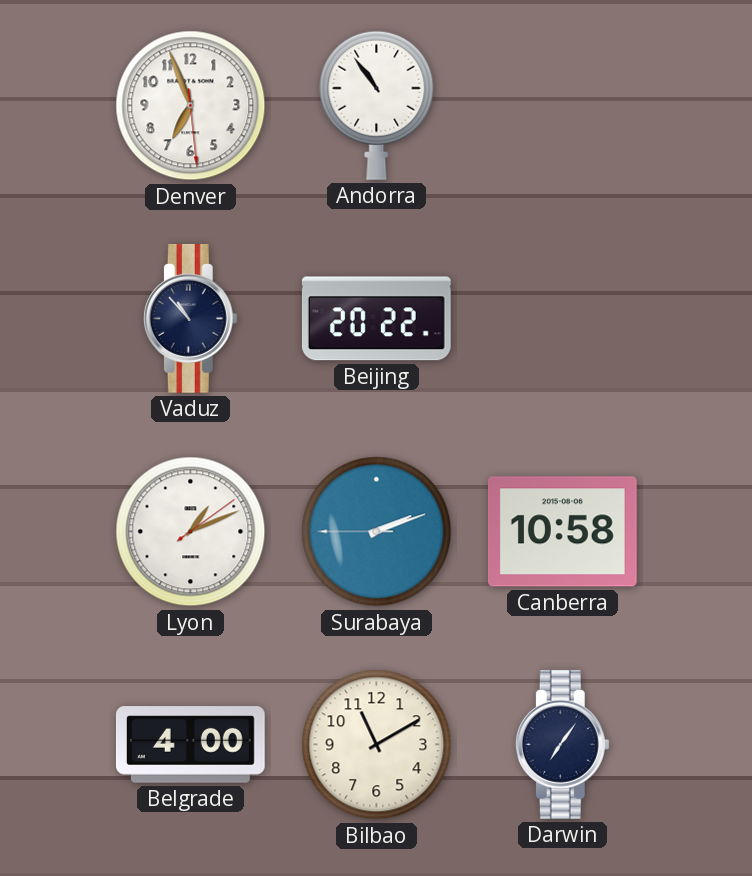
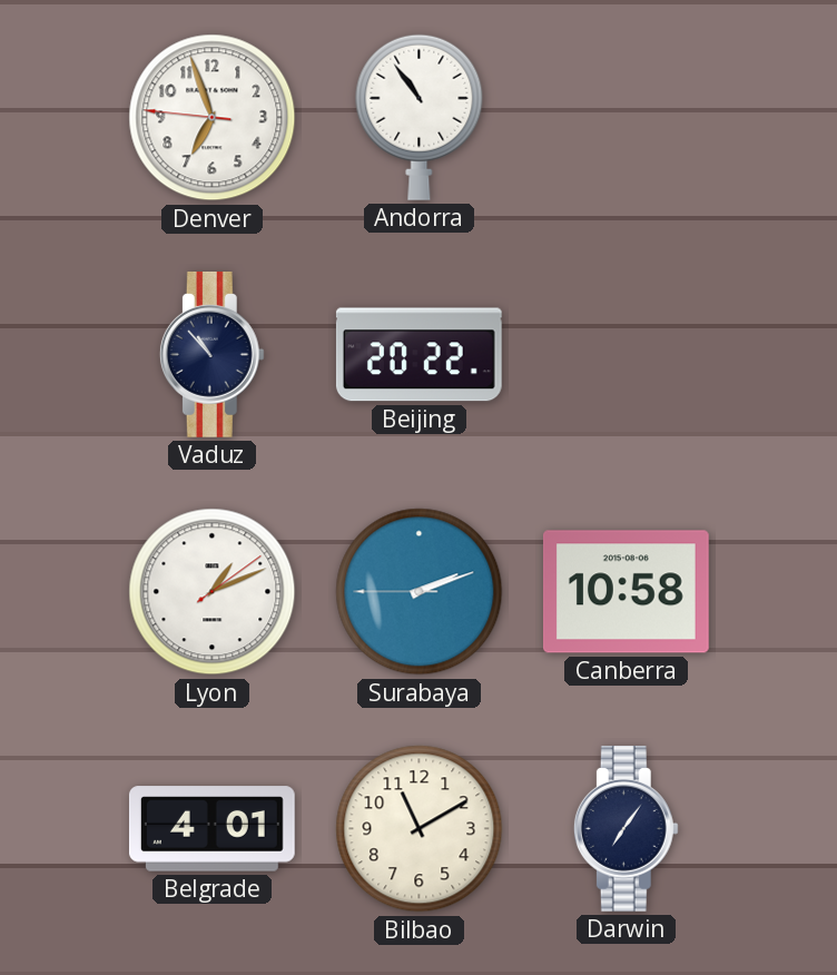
Denver: 6:56:29 -> 6:56:46 (213, 118)
Belgrade: 4:00 -> 4:01 (211, 829)
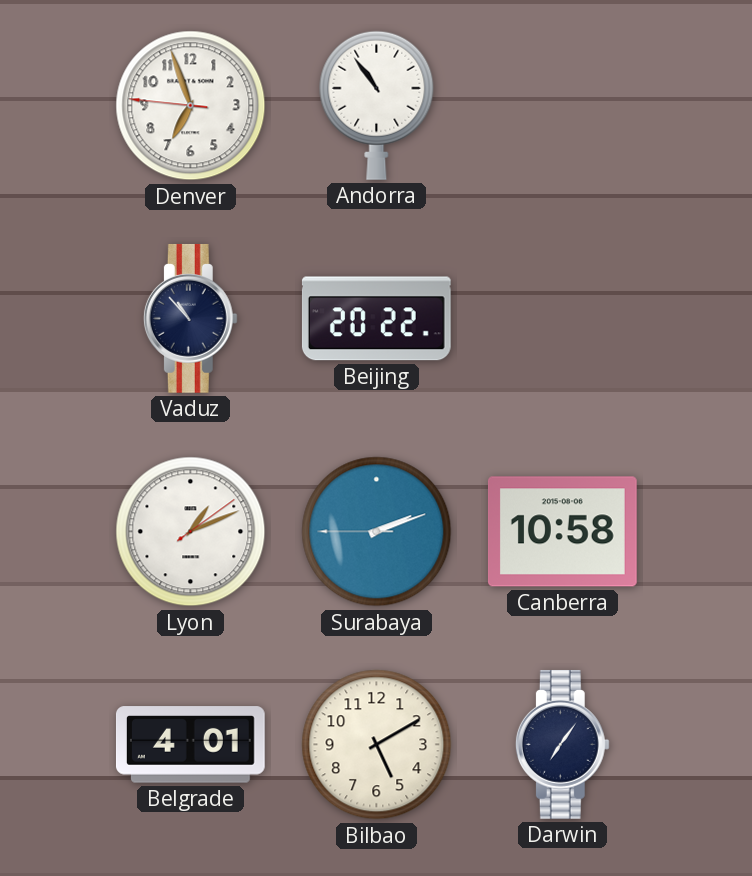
Bilbao: 11:10 -> 5:10 (377, 745)
